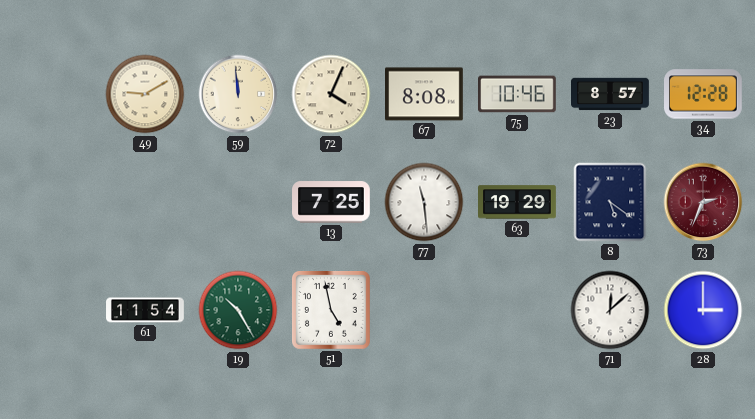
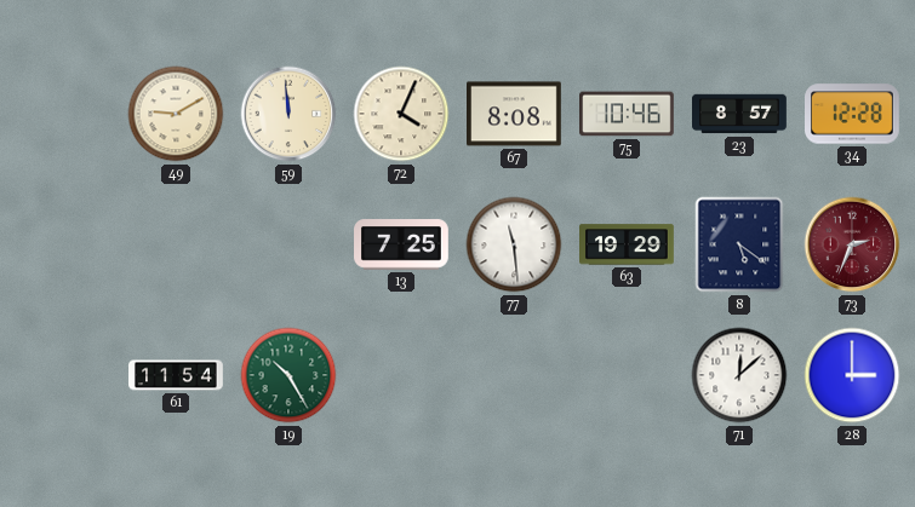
51: 4:58 -> none (332, 311)
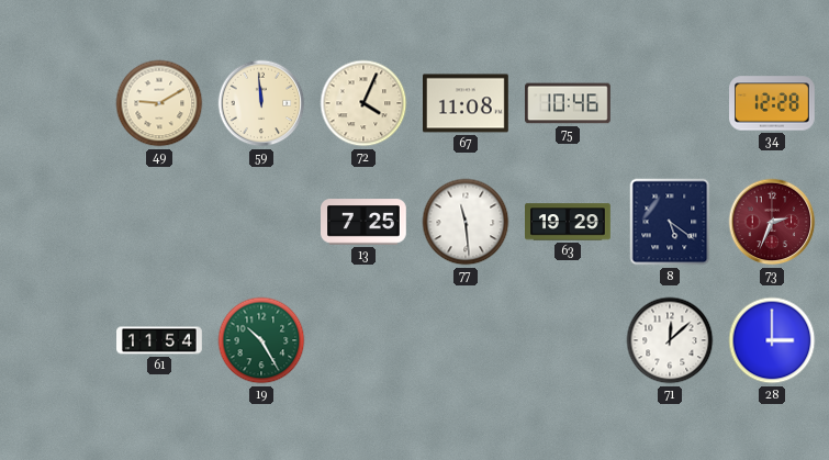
67: 8:08 -> 11:08 (467, 103)
23: 8:57 -> none (740, 114)
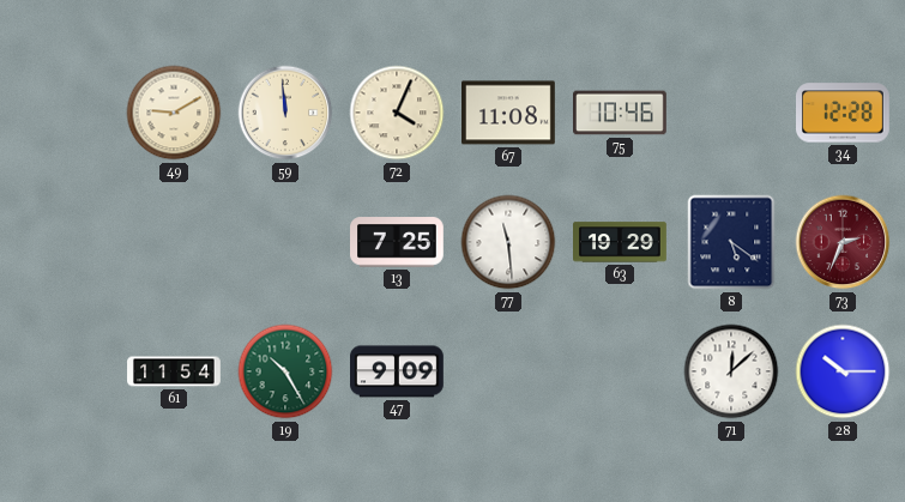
47: none -> 9:09 (398, 371)
28: 3:00 -> 10:15 (843, 371)
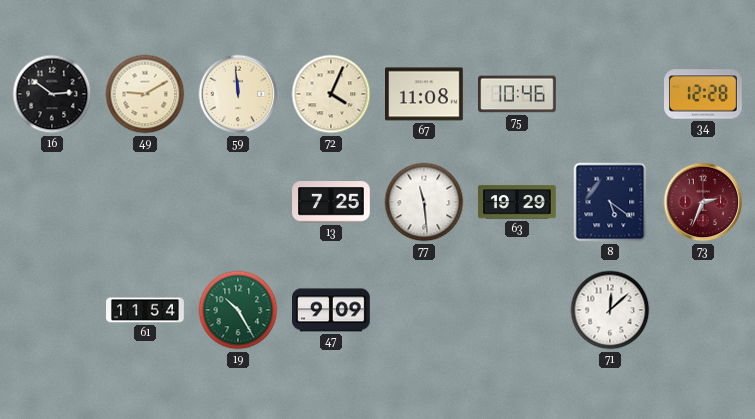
16: none -> 2:51 (52, 94)
28: 10:15 -> none (843, 371)
